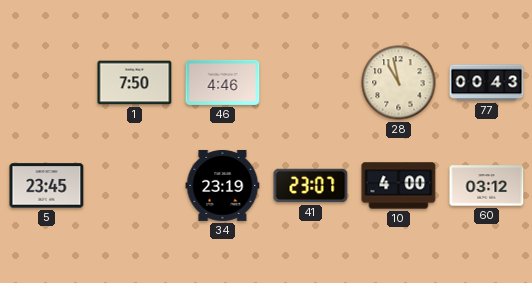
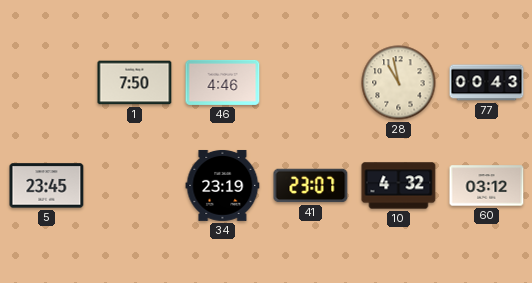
10: 4:00 -> 4:32 (399, 186)
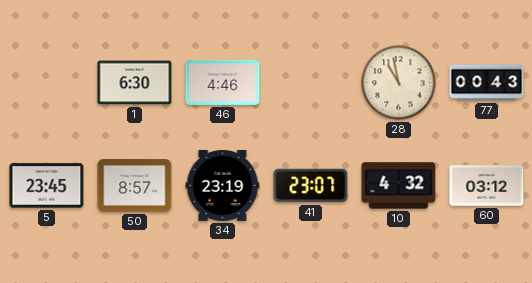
1: 7:50 -> 6:30 (135, 83)
50: none -> 8:57 (135, 186)
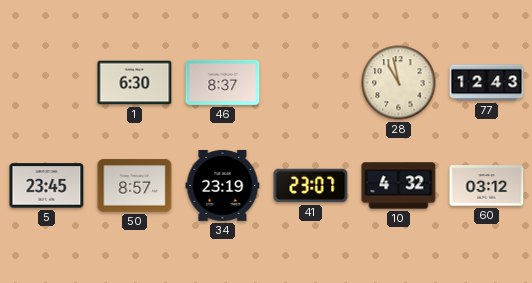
46: 4:46 -> 8:37 (223, 82)
77: 00:43 -> 12:43 (487, 83)
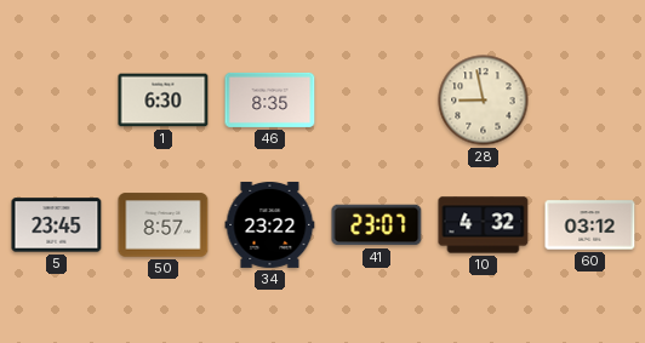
46: 8:37 -> 8:35 (270, 99)
28: 10:58 -> 8:58 (484, 101)
77: 12:43 -> none (487, 83)
34: 23:19 -> 23:22 (270, 224)
